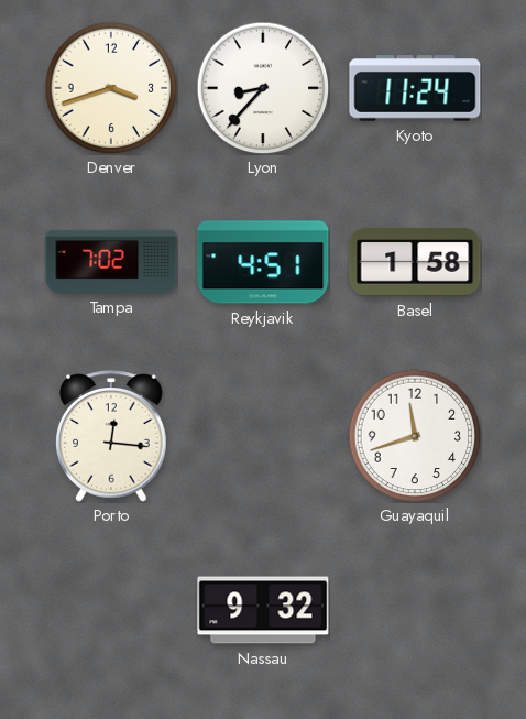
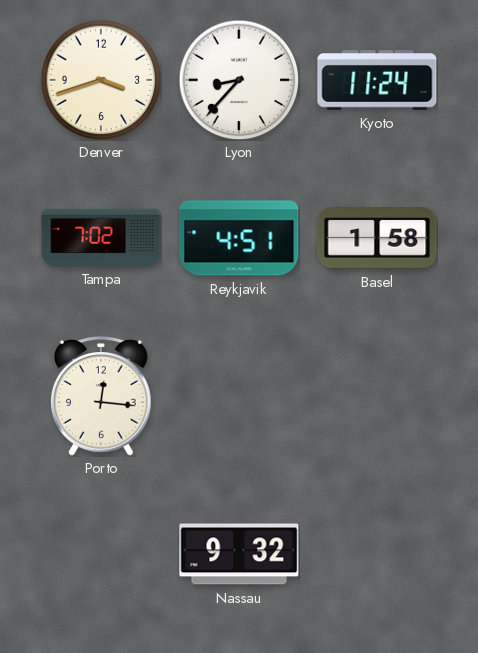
Guayaquil: 11:42 -> none (415, 436)
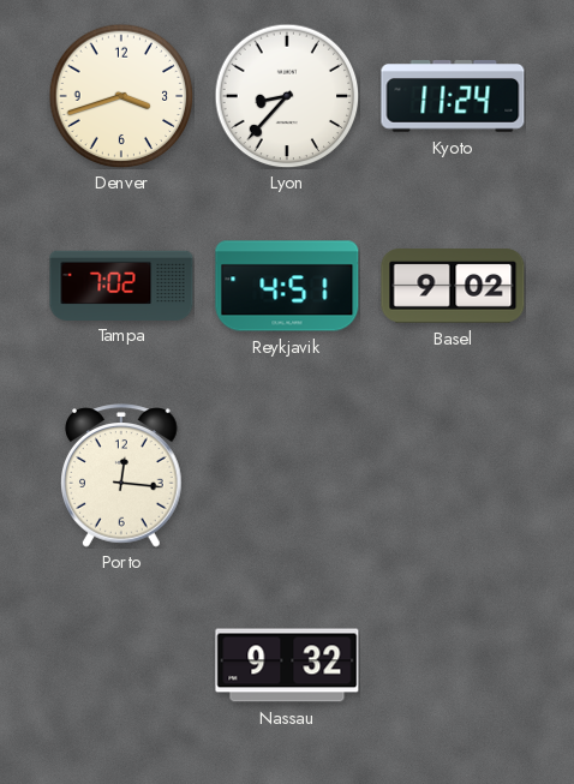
Basel: 1:58 -> 9:02 (453, 287)
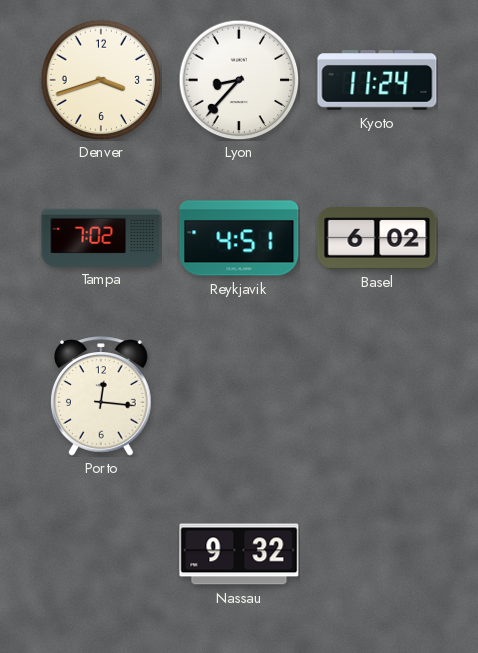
Basel: 9:02 -> 6:02 (377, 239)
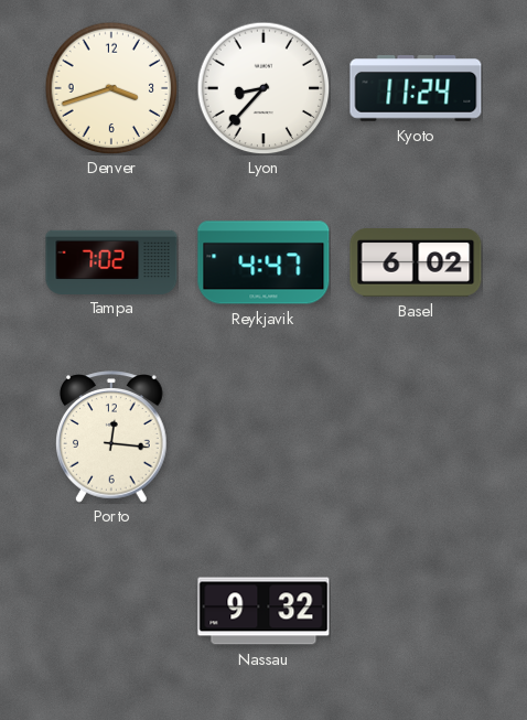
Reykjavik: 4:51 -> 4:47 (263, 262)
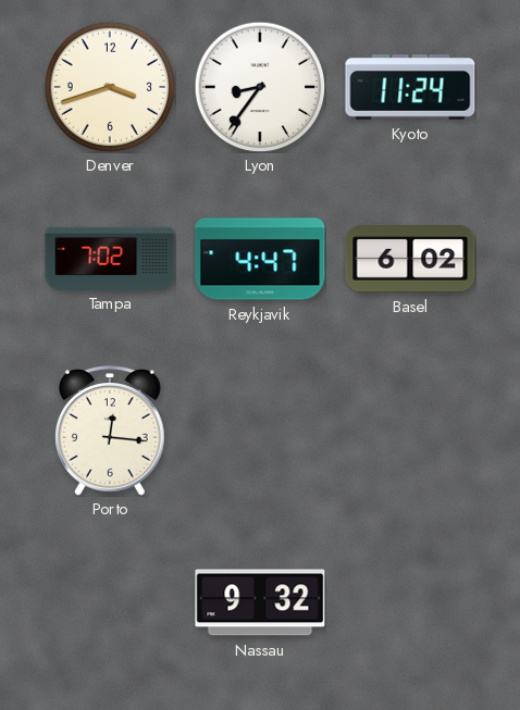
Lyon: 8:37 -> 8:36 (260, 87)
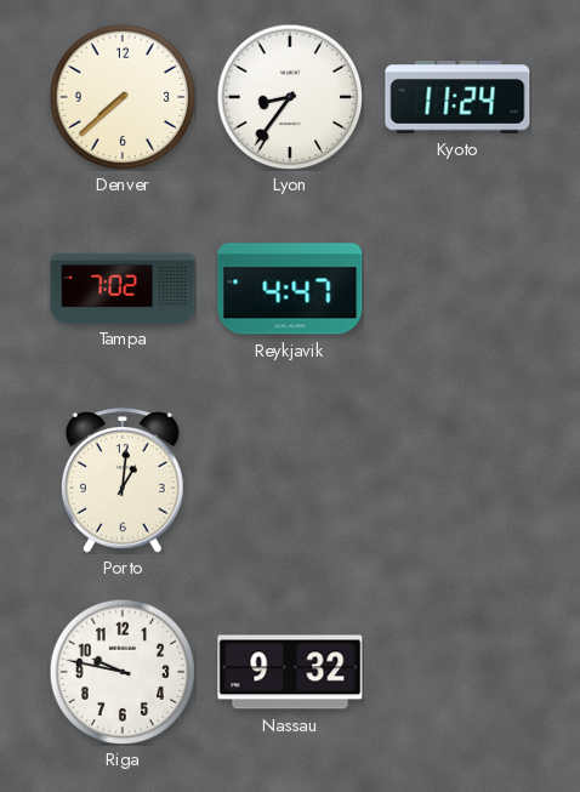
Denver: 3:42 -> 7:38 (123, 97)
Basel: 6:02 -> none (410, 260)
Porto: 12:16 -> 1:01 (124, 480)
Riga: none -> 9:47 (123, 672)
